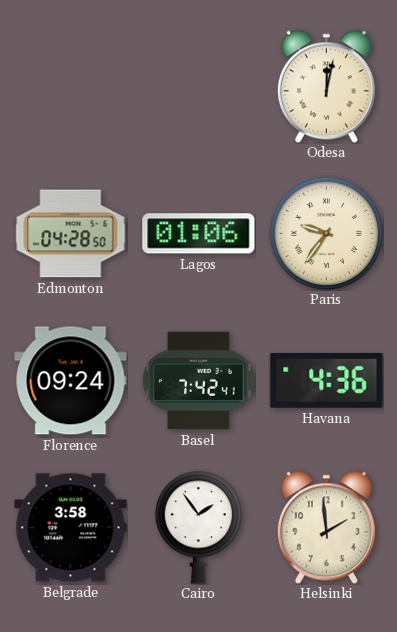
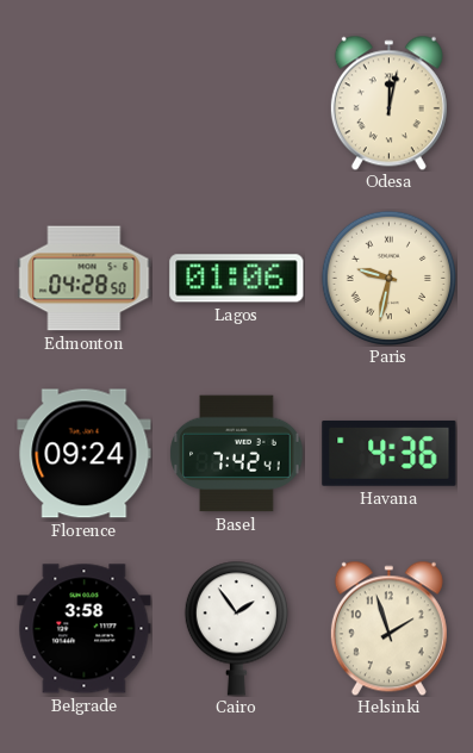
Paris: 9:36 -> 9:32 (388, 278)
Helsinki: 1:59 -> 1:57 (388, 628)
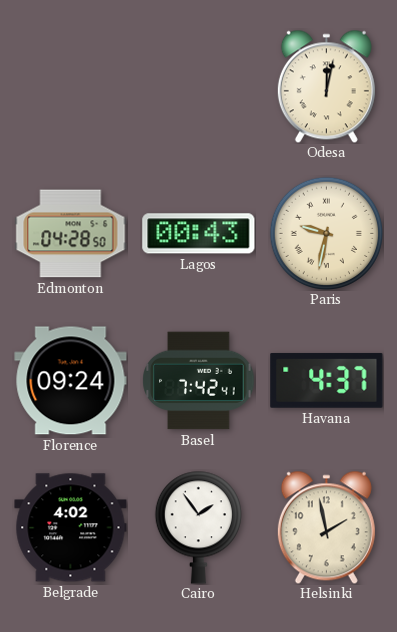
Lagos: 01:06 -> 00:43 (199, 234)
Havana: 4:36 -> 4:37 (327, 380)
Belgrade: 3:58 -> 4:02 (71, 528)
Helsinki: 1:57 -> 1:58 (326, 527)
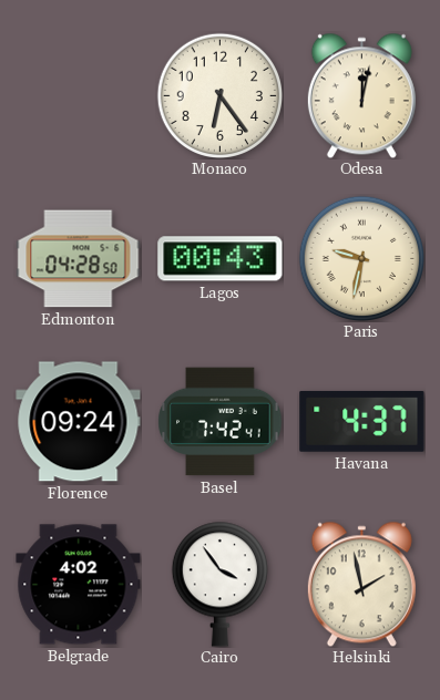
Monaco: none -> 6:24 (219, 95)
Cairo: 1:54 -> 3:54 (219, 584)
